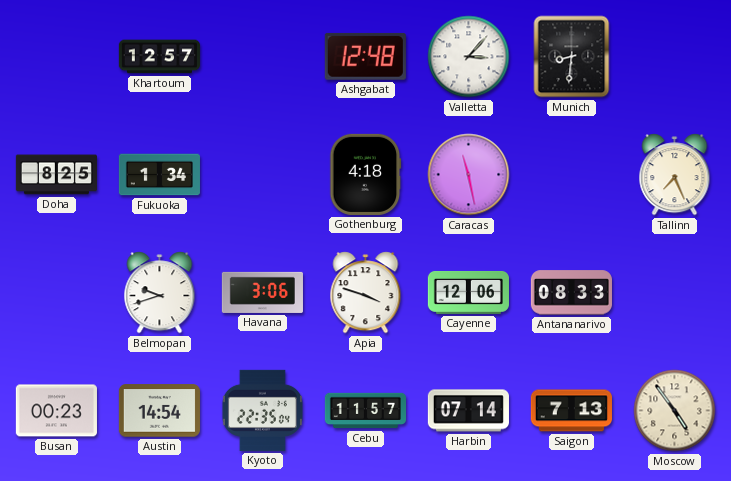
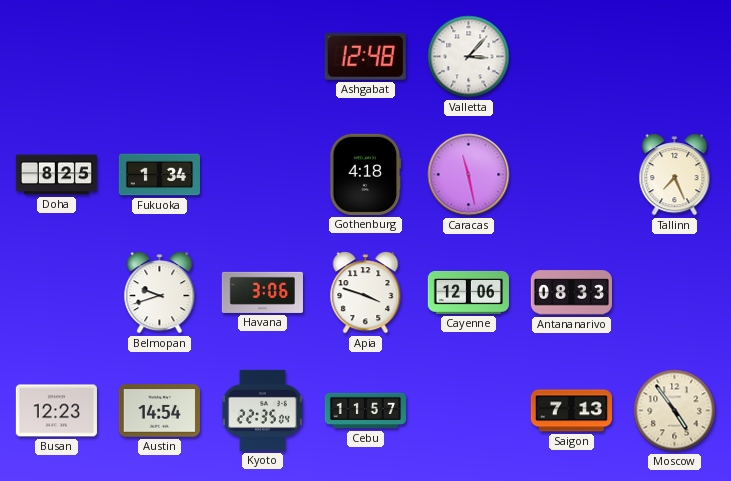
Khartoum: 12:57 -> none (159, 57)
Munich: 8:31 -> none (572, 57)
Busan: 00:23 -> 12:23 (56, 411)
Harbin: 07:14 -> none (468, 411)
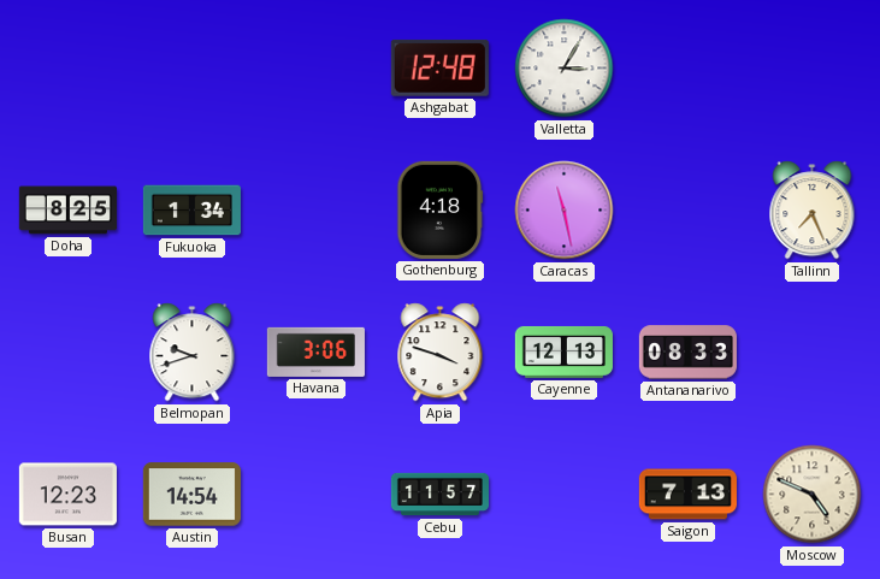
Valletta: 3:07 -> 3:05 (565, 69)
Cayenne: 12:06 -> 12:13 (563, 351)
Kyoto: 22:35 -> none (262, 410)
Moscow: 4:54 -> 4:49 (813, 495)
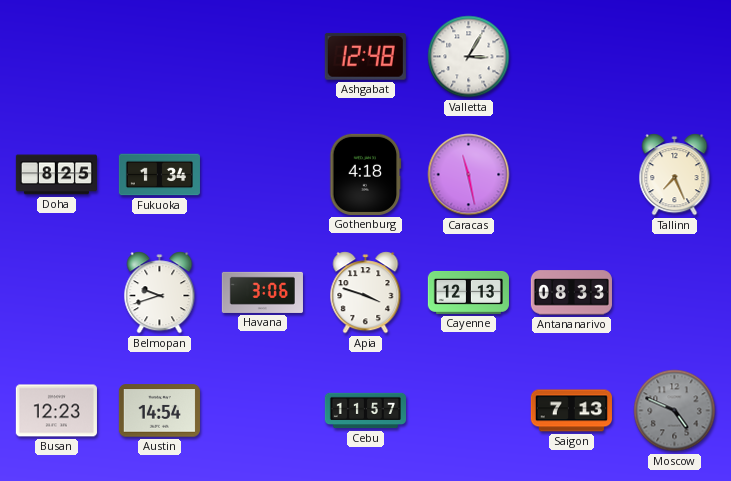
Moscow dial: cream -> grey (675, 411)
